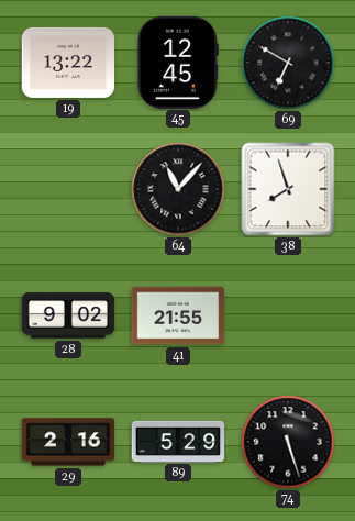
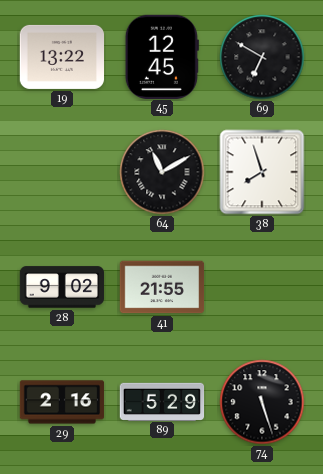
64: 11:07 -> 11:10 (162, 172)
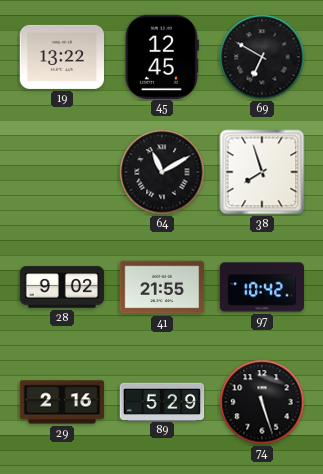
97: none -> 10:42 (262, 287)
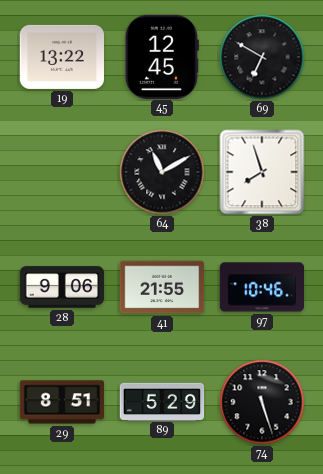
28: 9:02 -> 9:06 (62, 287)
97: 10:42 -> 10:46 (262, 287)
29: 2:16 -> 8:51 (62, 402)
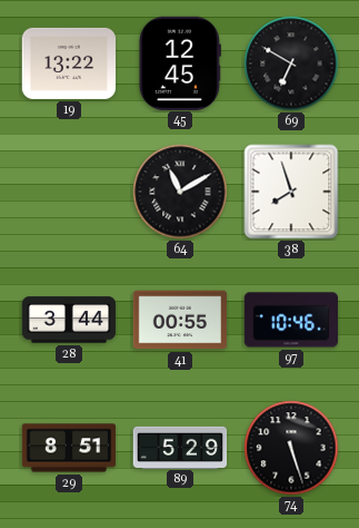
28: 9:06 -> 3:44 (69, 320)
41: 21:55 -> 00:55 (180, 320)
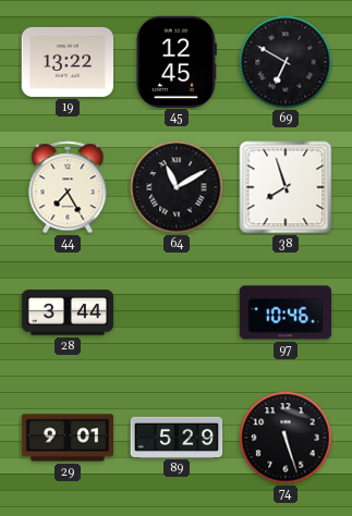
44: none -> 7:25 (68, 187)
41: 00:55 -> none (180, 320)
29: 8:51 -> 9:01 (68, 438)
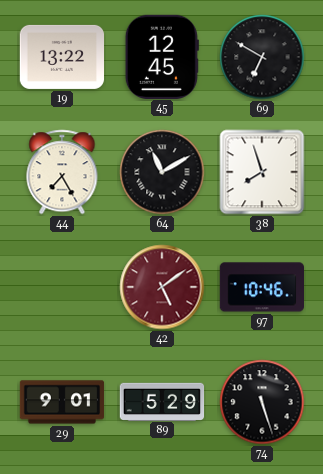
28: 3:44 -> none (68, 312)
42: none -> 5:09 (162, 287)
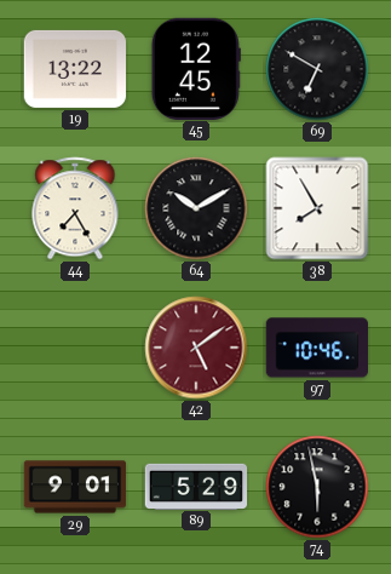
64: 11:10 -> 10:10 (196, 208)
38: 7:57 -> 7:55 (317, 208)
74: 5:27 -> 5:58 (317, 487)
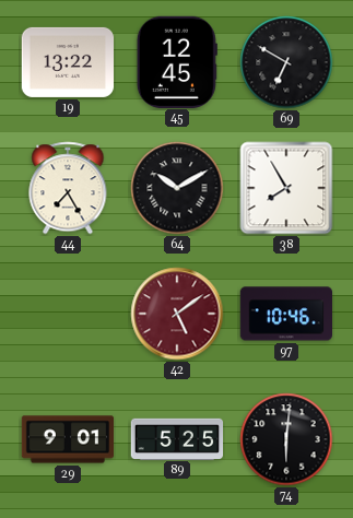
89: 5:29 -> 5:25 (177, 438)
74: 5:58 -> 6:01 (286, 439)
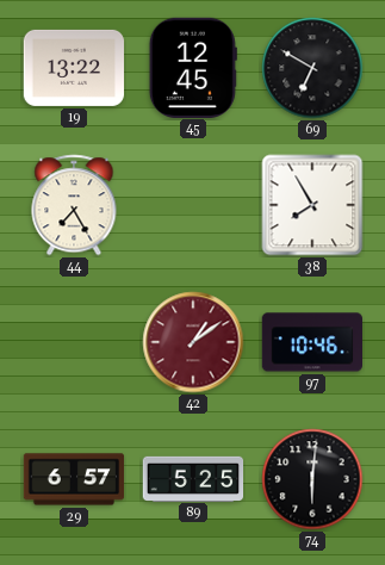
64: 10:10 -> none (177, 188)
42: 5:09 -> 1:09 (193, 342)
29: 9:01 -> 6:57 (74, 479)
